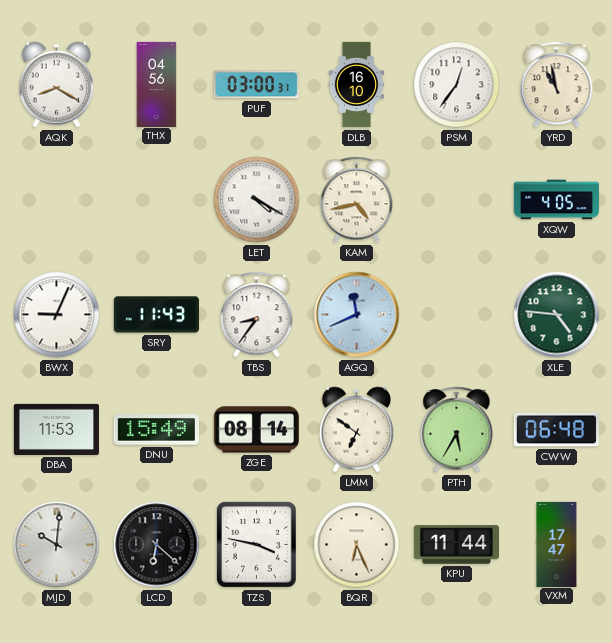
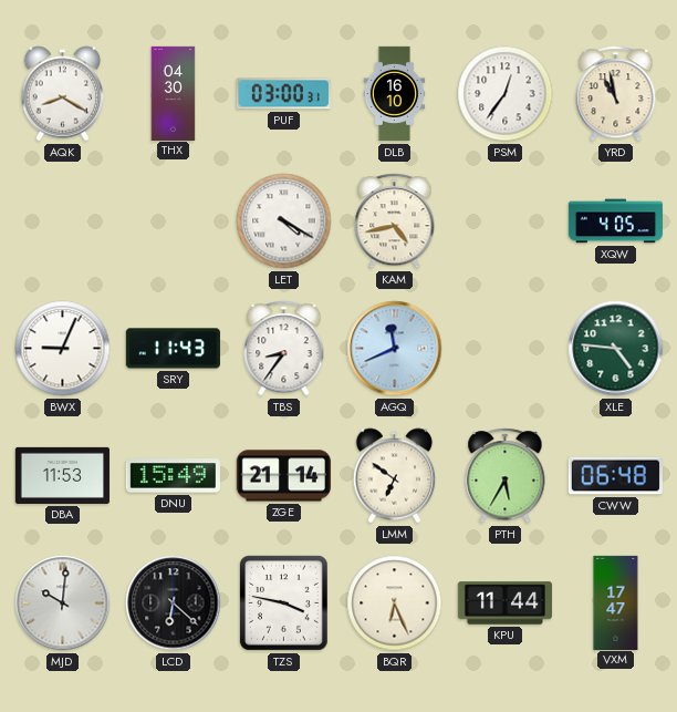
THX: 04:56 -> 04:30 (174, 93)
ZGE: 08:14 -> 21:14 (283, 476)
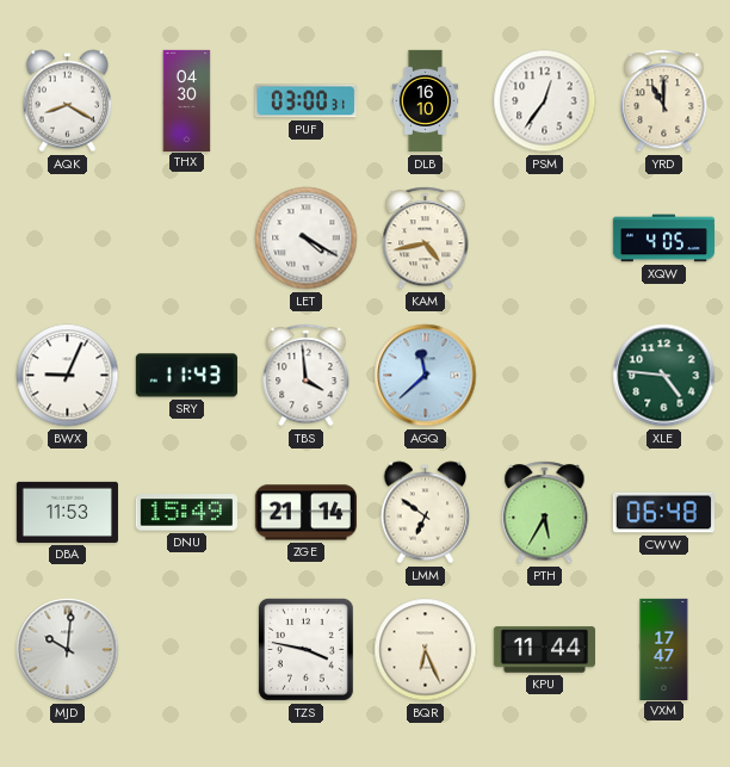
YRD: 10:58 -> 11:00 (664, 101)
TBS: 8:36 -> 3:59 (307, 376)
AGQ: 11:41 -> 11:38 (426, 376)
LCD: 6:22 -> none (174, 603)
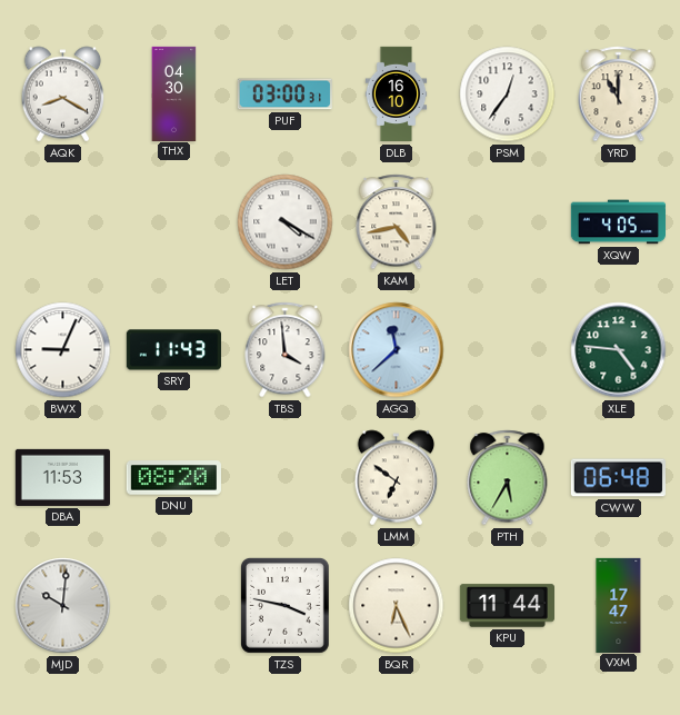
DNU: 15:49 -> 08:20 (173, 478)
ZGE: 21:14 -> none (305, 513)
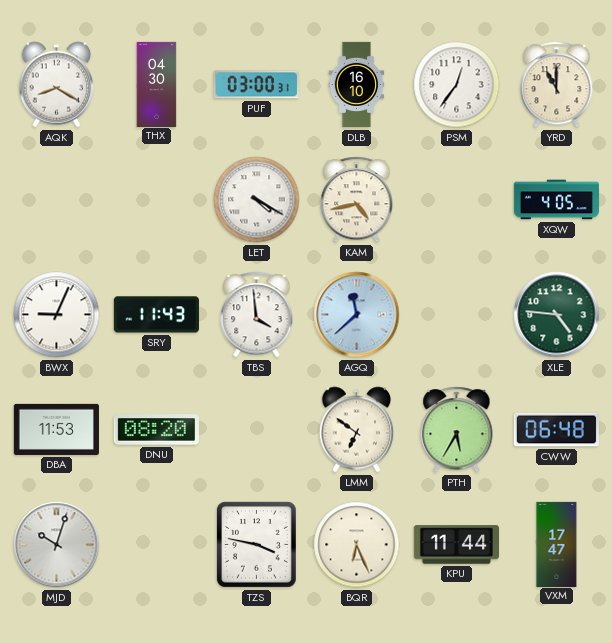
MJD: 10:01 -> 10:03 (57, 545)
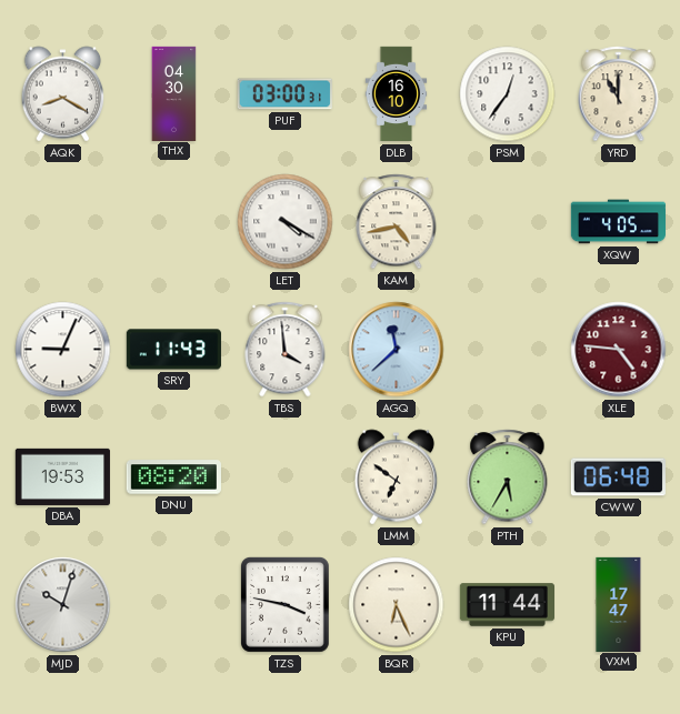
XLE dial: green -> burgundy (619, 350)
DBA: 11:53 -> 19:53 (62, 476)
